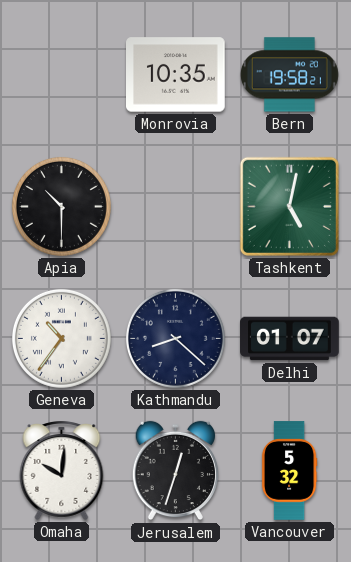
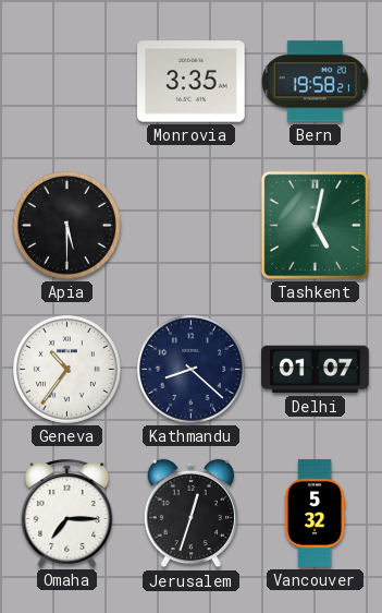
Monrovia: 10:35 -> 3:35 (192, 82)
Apia: 10:30 -> 5:30 (66, 225)
Omaha: 10:01 -> 7:15 (67, 514)
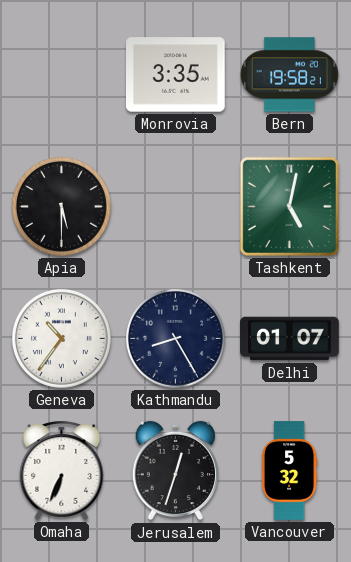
Kathmandu: 8:22 -> 8:25 (175, 338)
Omaha: 7:15 -> 6:34 (62, 471)
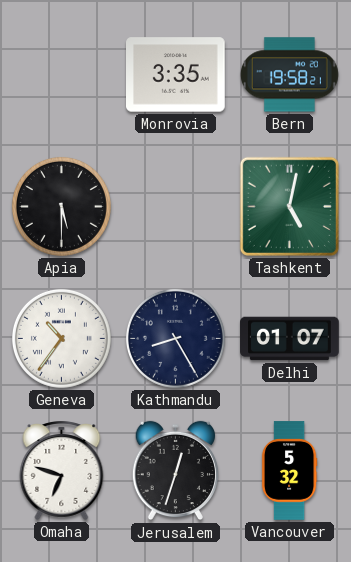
Omaha: 6:34 -> 6:48 (62, 471)
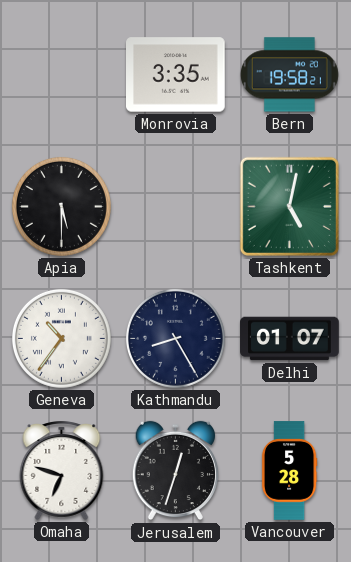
Vancouver: 5:32 -> 5:28 (289, 471)
